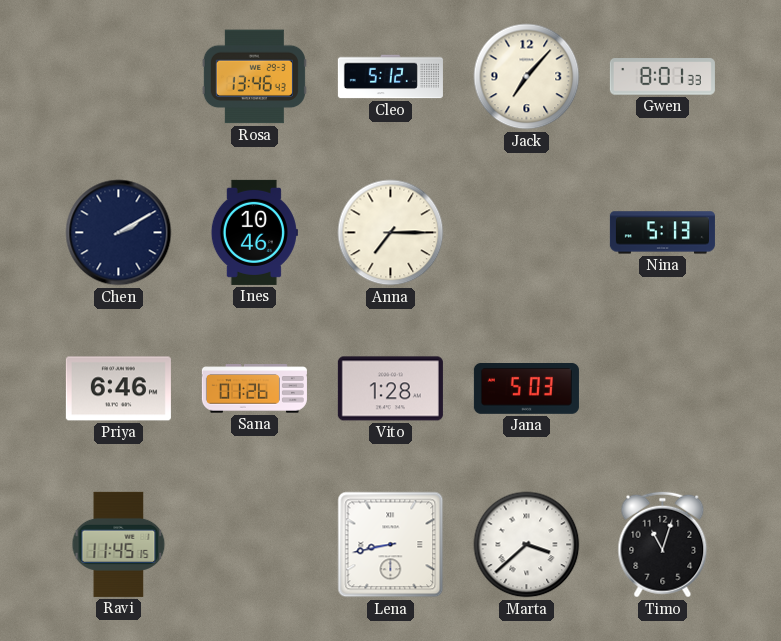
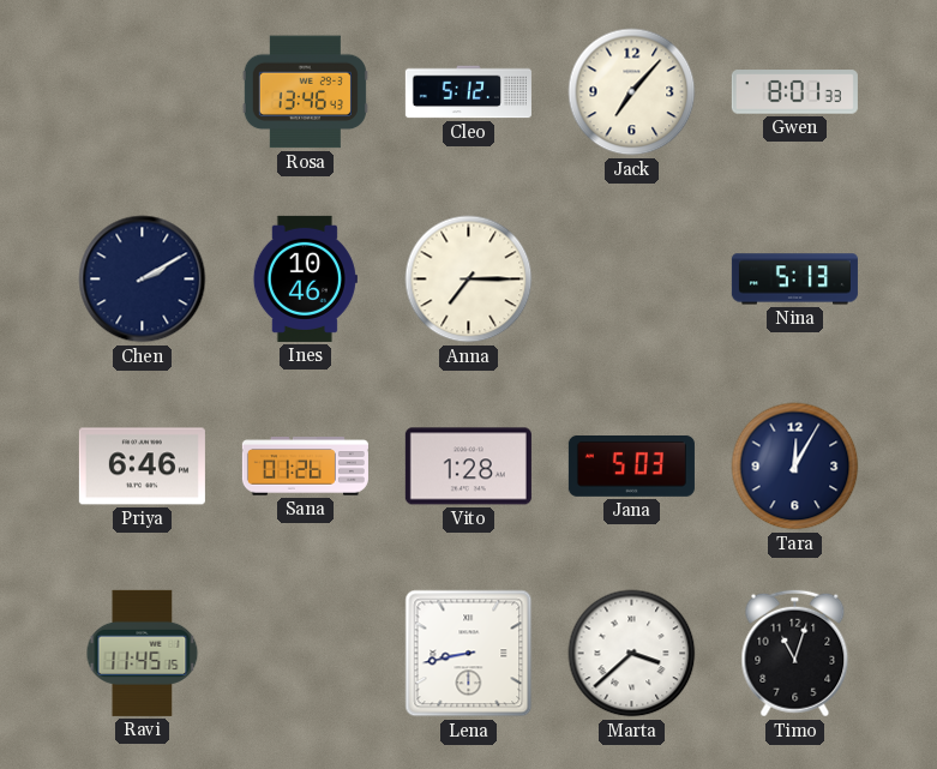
Tara: none -> 12:05 (795, 467)
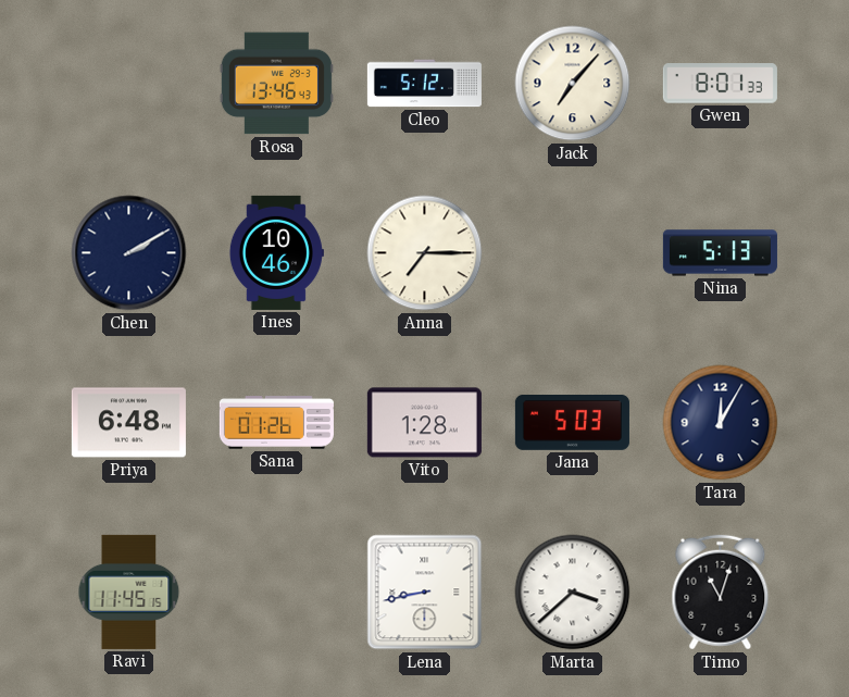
Priya: 6:46 -> 6:48 (128, 423)
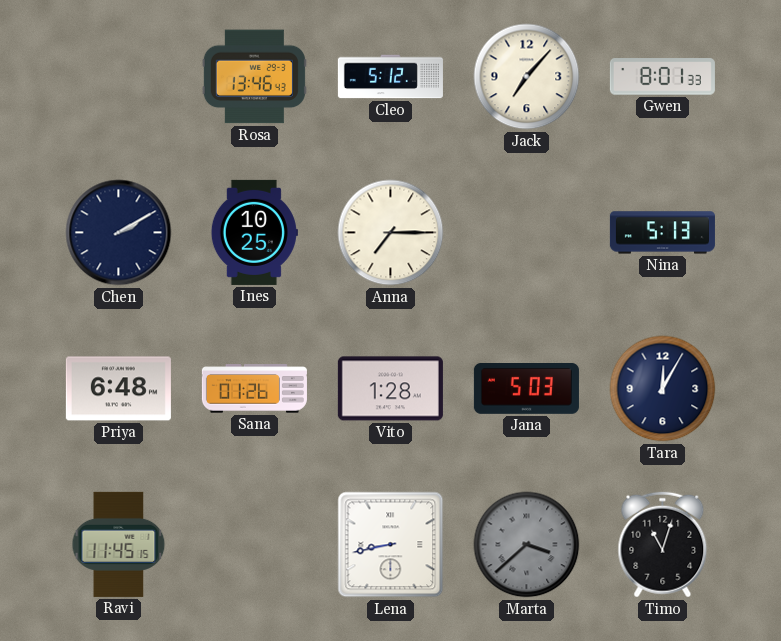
Ines: 10:46 -> 10:25 (254, 232)
Marta dial: white -> grey (527, 545)
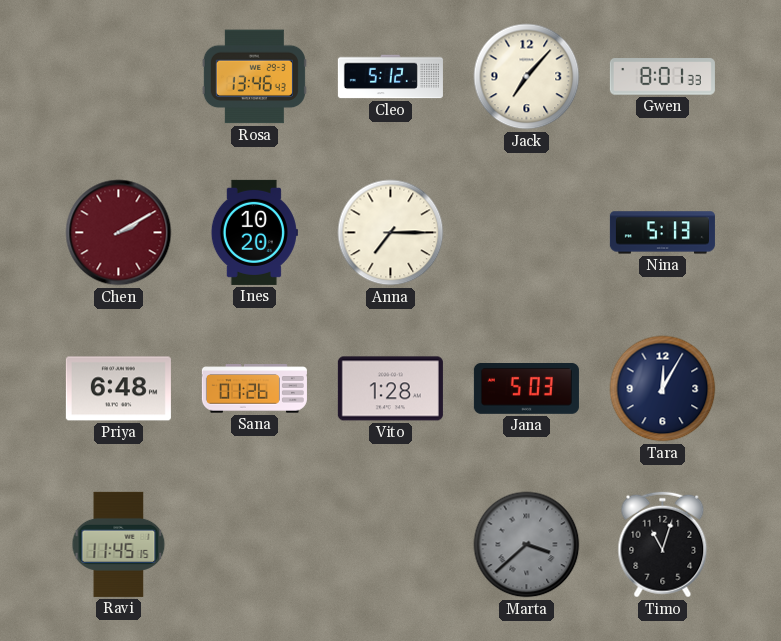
Chen dial: navy -> burgundy (119, 233)
Ines: 10:25 -> 10:20 (254, 232)
Lena: 8:43 -> none (391, 545)
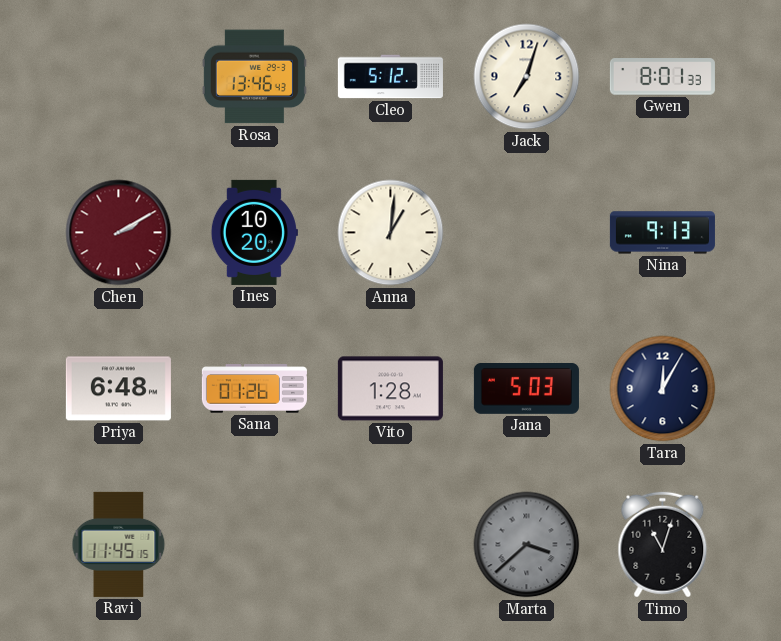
Jack: 7:07 -> 7:03 (527, 77)
Anna: 7:15 -> 1:01 (391, 233)
Nina: 5:13 -> 9:13 (662, 233)
